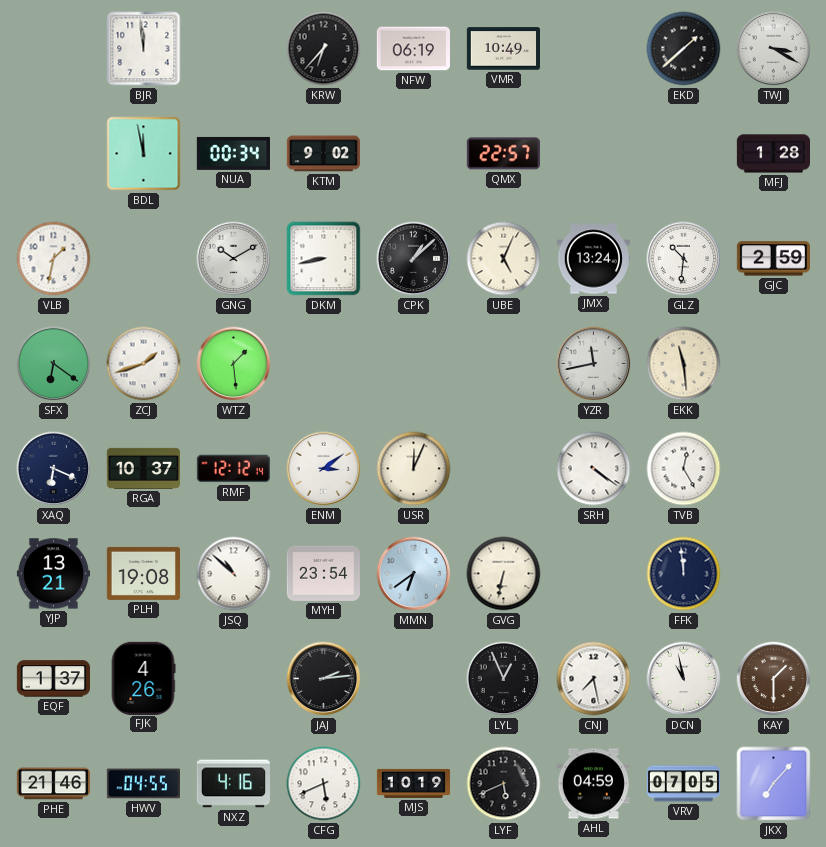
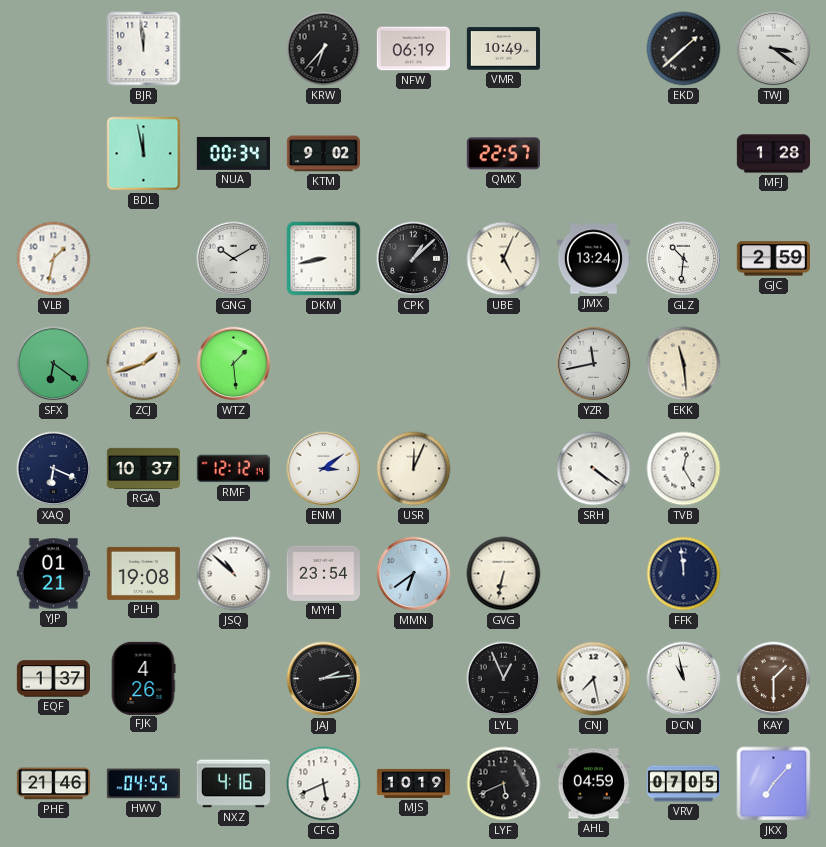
TWJ: 3:20 -> 3:21 (774, 49)
YJP: 13:21 -> 01:21 (53, 574)
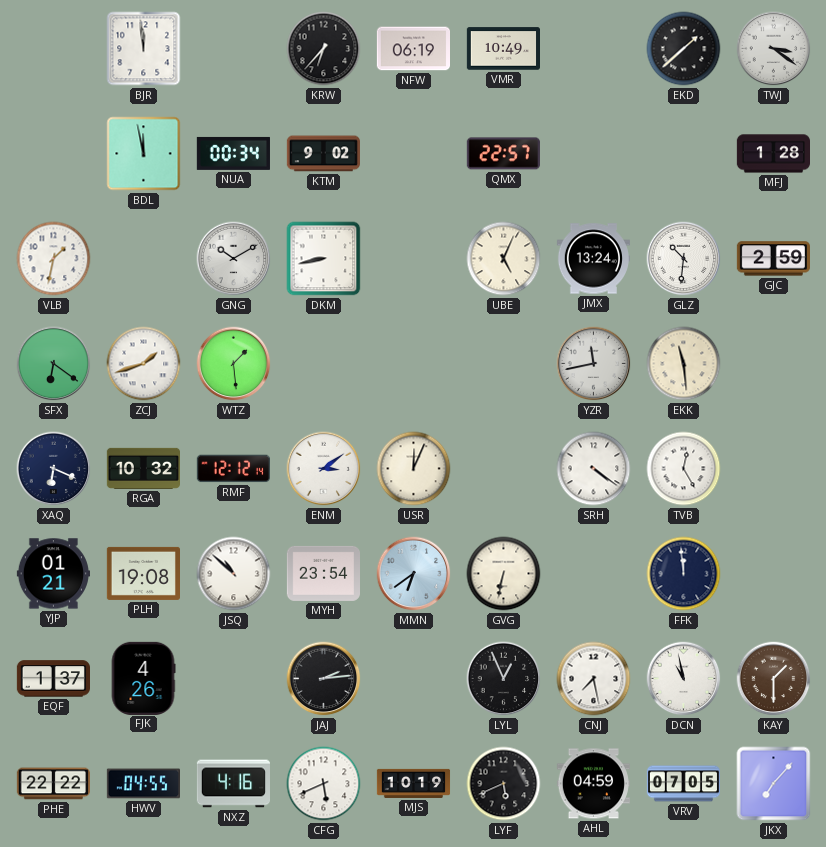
CPK: 1:08 -> none (414, 259)
RGA: 10:37 -> 10:32 (143, 468)
PHE: 21:46 -> 22:22 (53, 784)
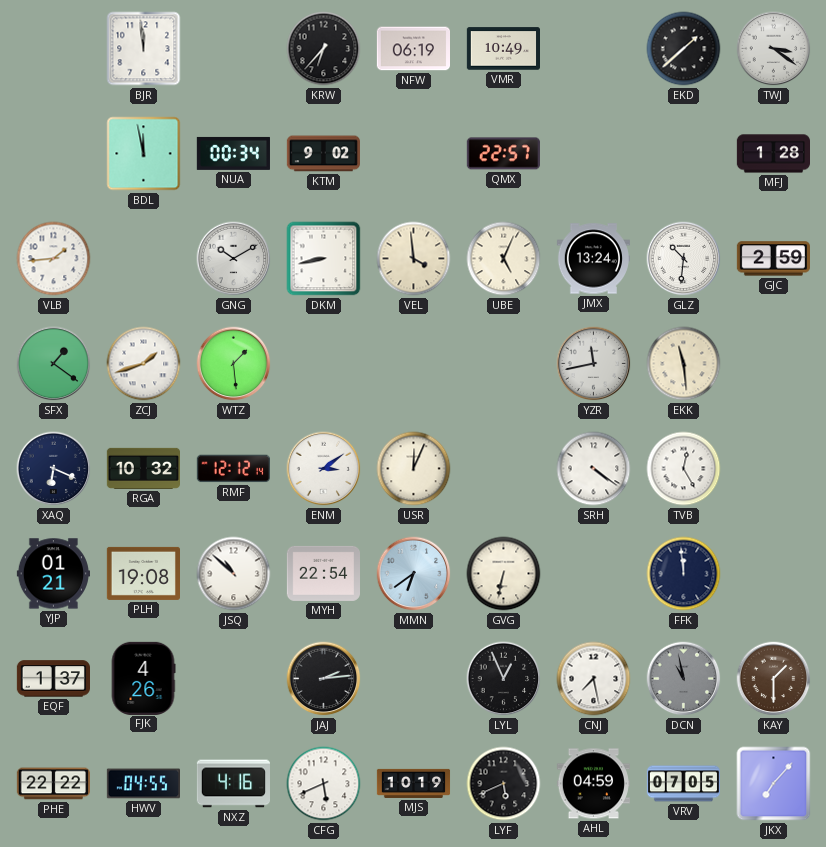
VLB: 1:32 -> 1:44 (54, 259)
VEL: none -> 3:59 (414, 259)
SFX: 6:21 -> 1:21 (54, 364)
MYH: 23:54 -> 22:54 (323, 573)
DCN dial: white -> grey (684, 679)
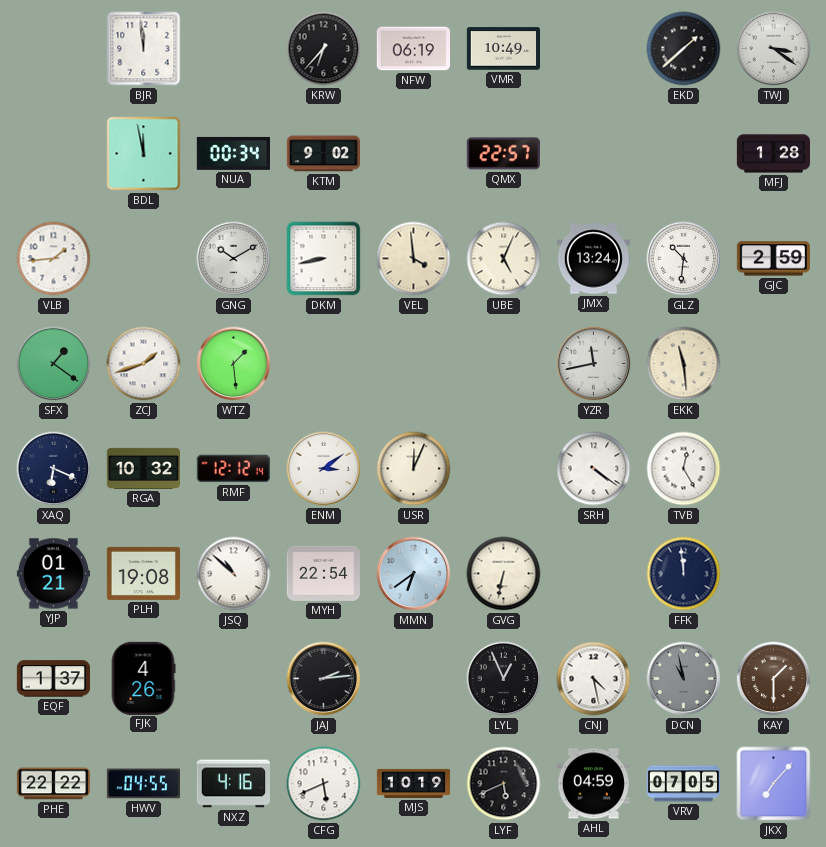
CNJ: 7:28 -> 4:28 (594, 679)
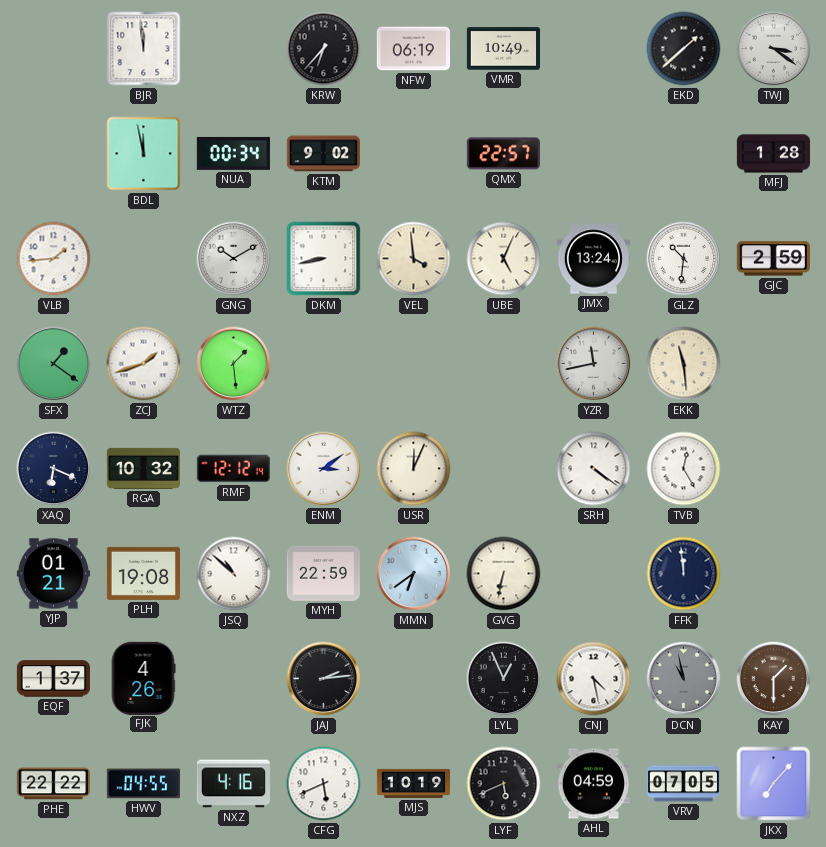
MYH: 22:54 -> 22:59 (323, 573)
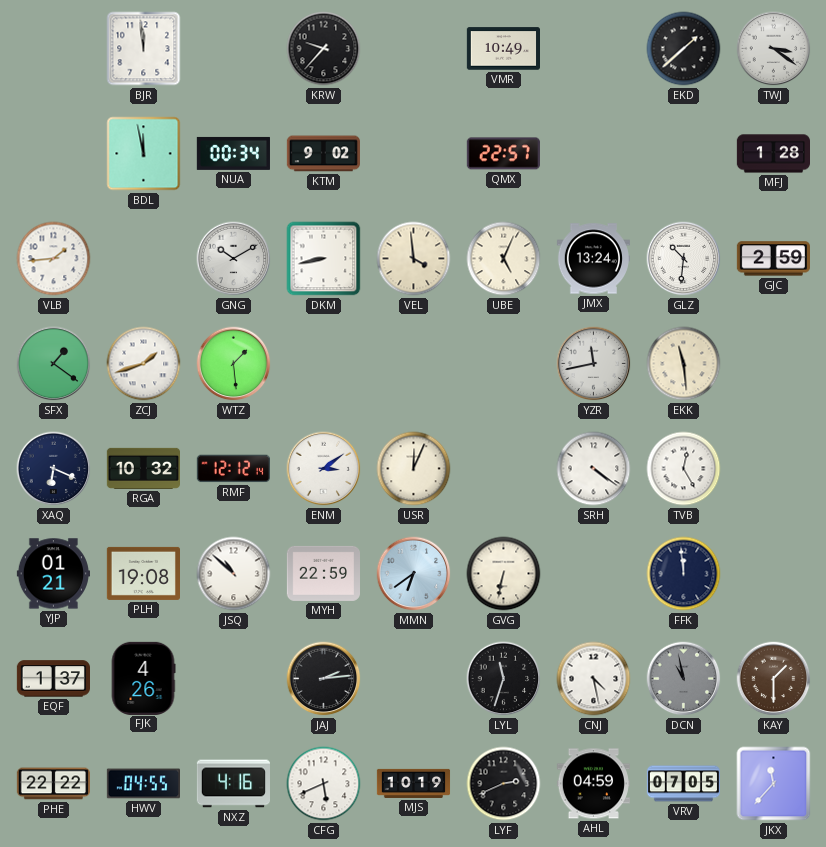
KRW: 6:37 -> 9:37 (324, 49)
NFW: 06:19 -> none (413, 49)
LYL: 12:56 -> 11:33 (504, 679)
LYF: 5:41 -> 2:41 (504, 784)
JKX: 7:07 -> 11:37 (774, 784)
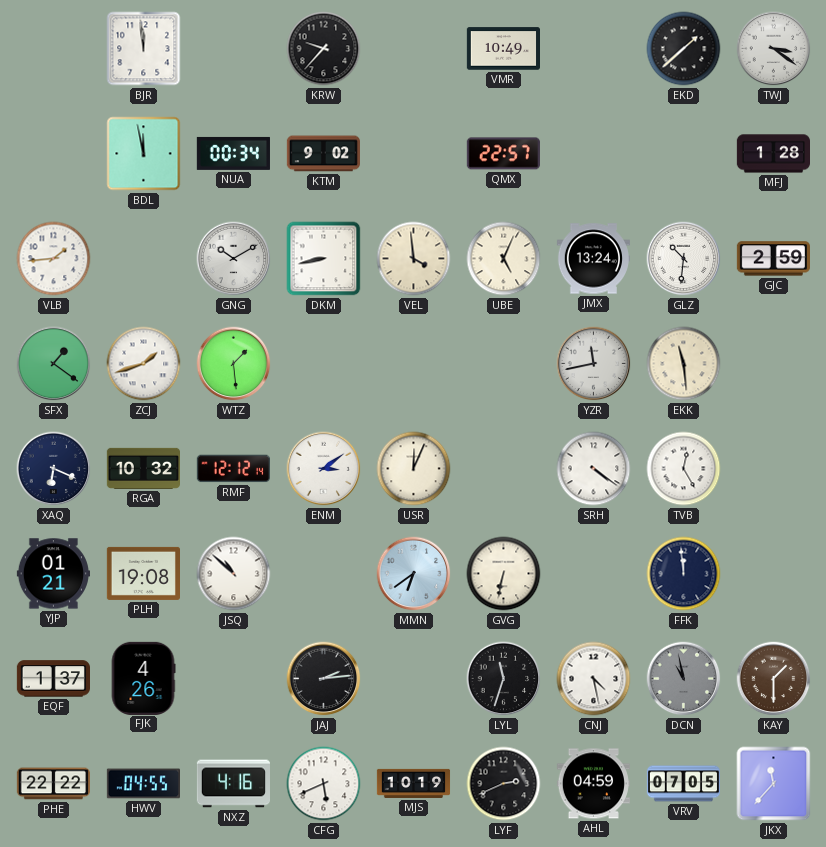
MYH: 22:59 -> none (323, 573)
